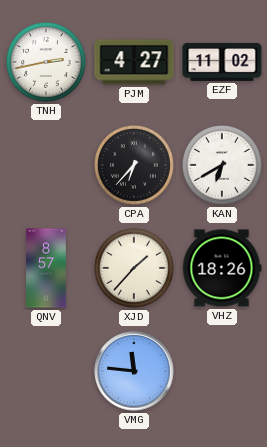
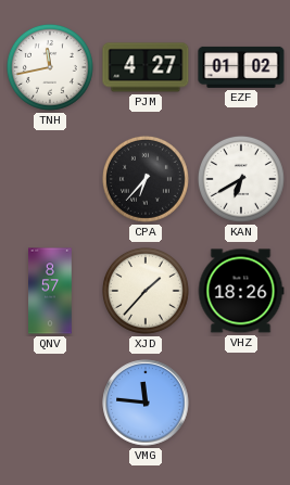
TNH: 2:43 -> 11:43 (50, 67)
EZF: 11:02 -> 01:02 (241, 67)
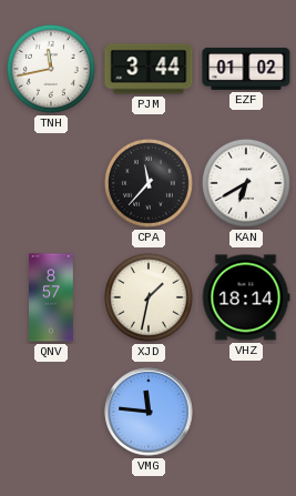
PJM: 4:27 -> 3:44 (149, 69)
CPA: 6:37 -> 11:37 (149, 183)
XJD: 1:37 -> 1:32 (149, 297)
VHZ: 18:26 -> 18:14 (246, 297)
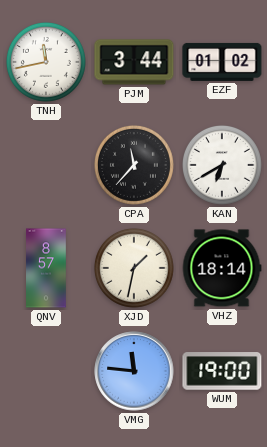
WUM: none -> 19:00 (222, 371)
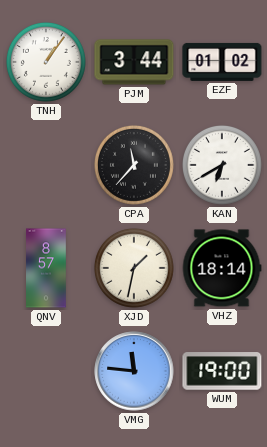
TNH: 11:43 -> 1:06 (46, 62)
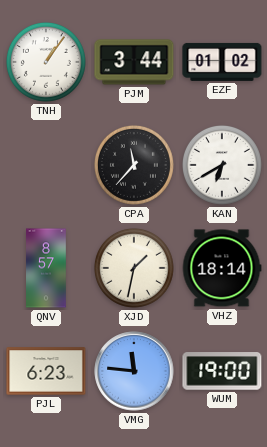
PJL: none -> 6:23 (46, 371)
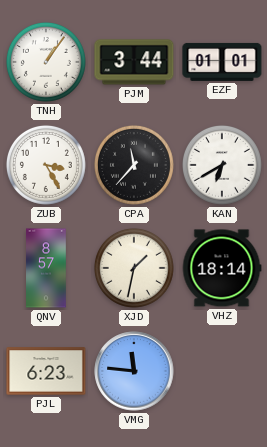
EZF: 01:02 -> 01:01 (222, 62)
ZUB: none -> 3:25 (46, 165)
WUM: 19:00 -> none (222, 371)
